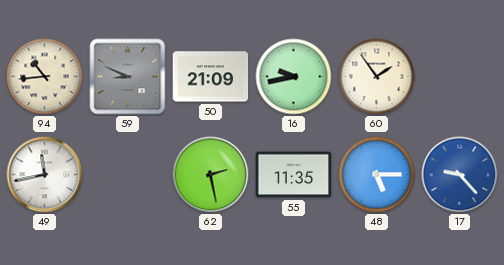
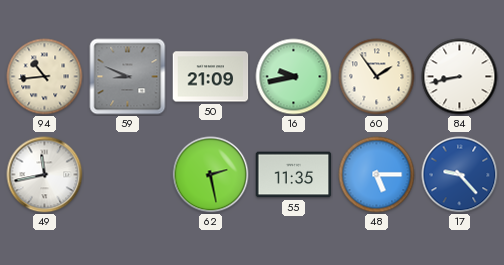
84: none -> 8:43 (460, 77)
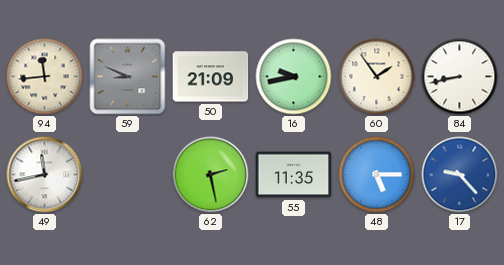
94: 10:44 -> 11:44 (45, 77)
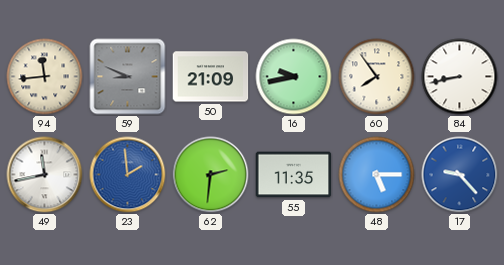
60: 1:54 -> 7:54 (377, 77)
23: none -> 1:59 (128, 175)
62: 2:28 -> 2:31 (211, 175)
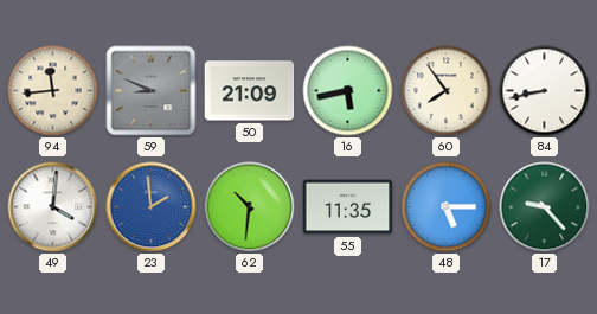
16: 9:43 -> 5:43 (348, 91)
49: 11:43 -> 4:01 (53, 207)
62: 2:31 -> 10:31 (250, 207)
17 dial: blue -> green (545, 207)
